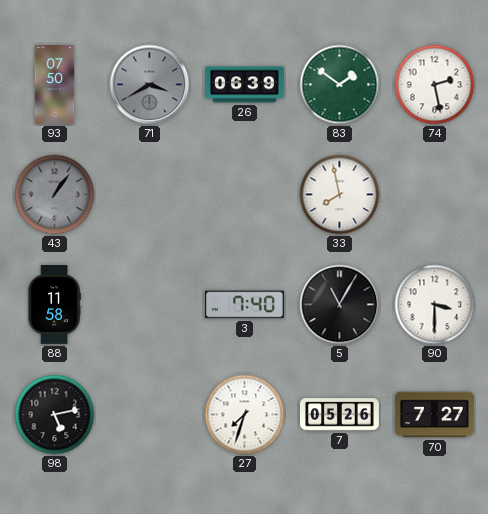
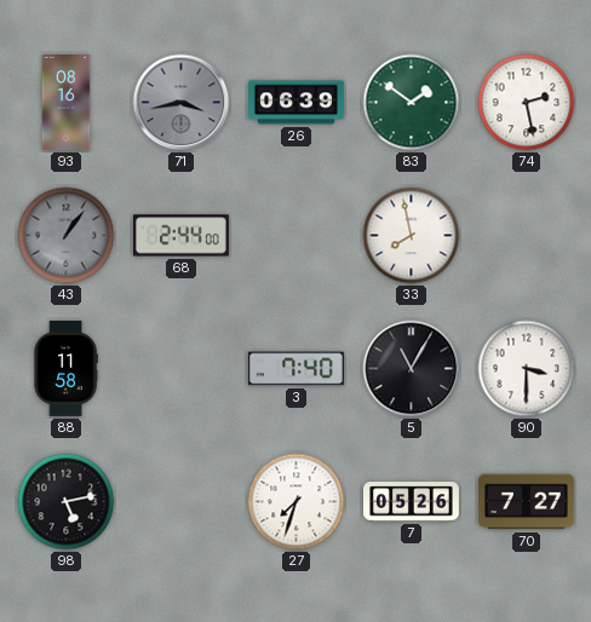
93: 07:50 -> 08:16 (67, 103)
71: 3:40 -> 3:43 (182, 103)
68: none -> 2:44 (180, 236)
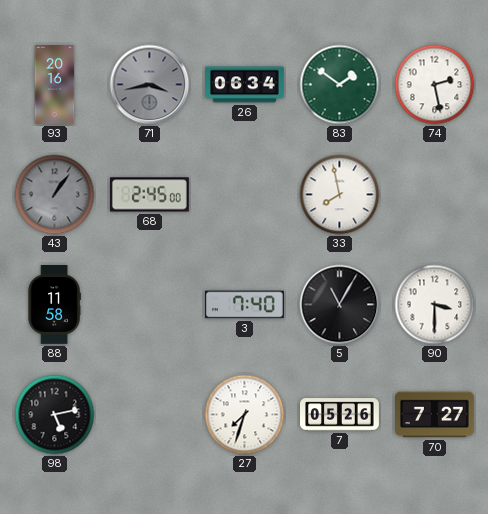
93: 08:16 -> 20:16 (55, 85)
26: 06:39 -> 06:34 (245, 85)
68: 2:44 -> 2:45 (149, 195)
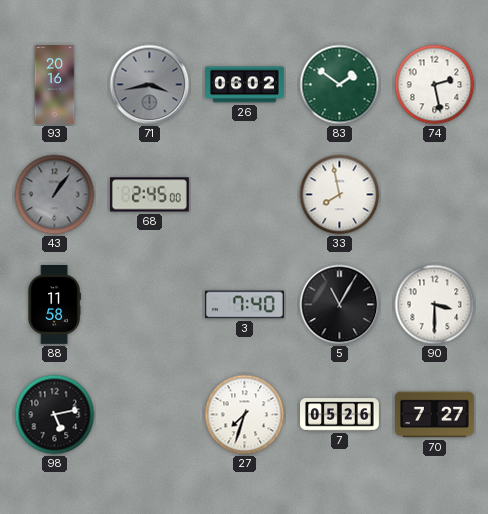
26: 06:34 -> 06:02 (245, 85)
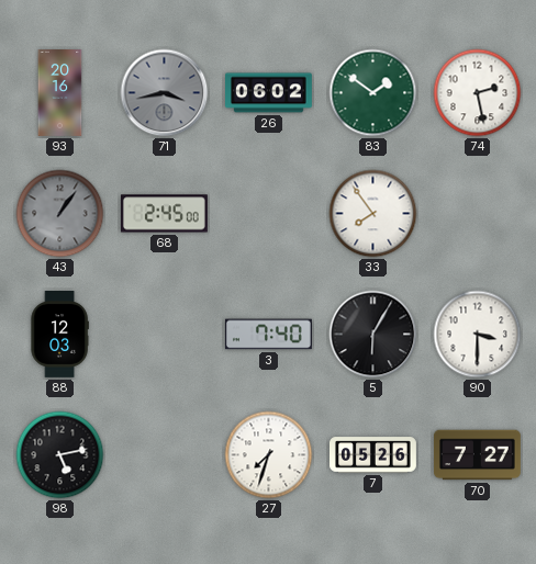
33: 7:58 -> 7:54 (373, 214)
88: 11:58 -> 12:03 (59, 335)
5: 11:05 -> 6:05 (373, 335)
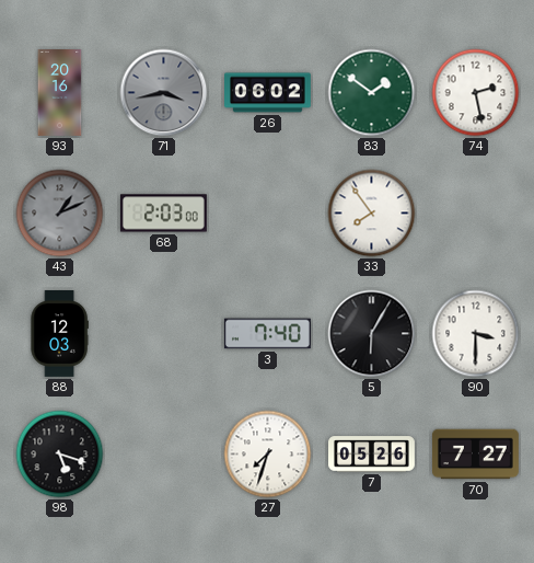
43: 1:06 -> 1:11 (60, 214)
68: 2:45 -> 2:03 (163, 214)
98: 5:13 -> 5:18 (60, 455)
